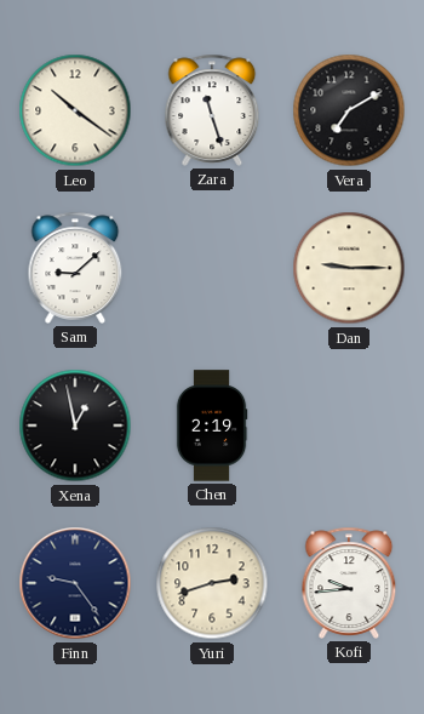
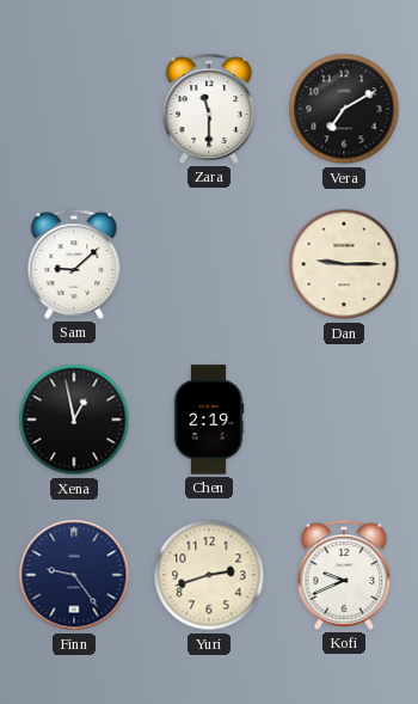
Leo: 10:21 -> none (75, 110)
Zara: 11:27 -> 11:30 (209, 109)
Kofi: 9:44 -> 9:41 (344, 575)
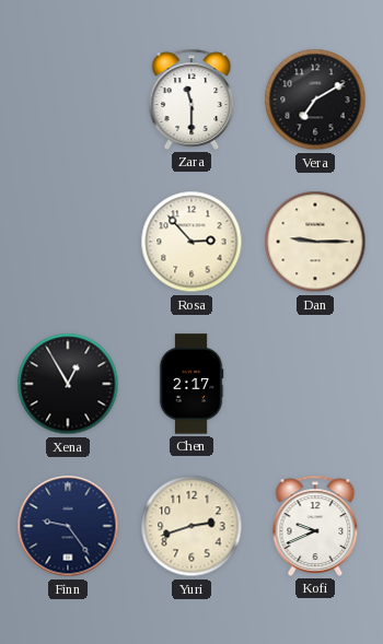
Sam: 9:08 -> none (74, 264)
Rosa: none -> 2:53 (191, 242)
Xena: 12:58 -> 12:55 (68, 384)
Chen: 2:19 -> 2:17 (191, 384)
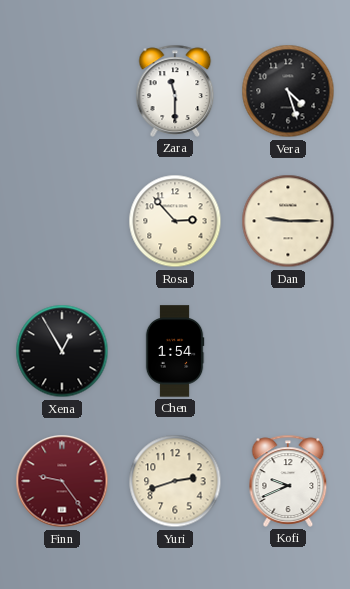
Vera: 7:10 -> 4:27 (288, 91)
Chen: 2:17 -> 1:54 (175, 351)
Finn dial: navy -> burgundy (62, 481)
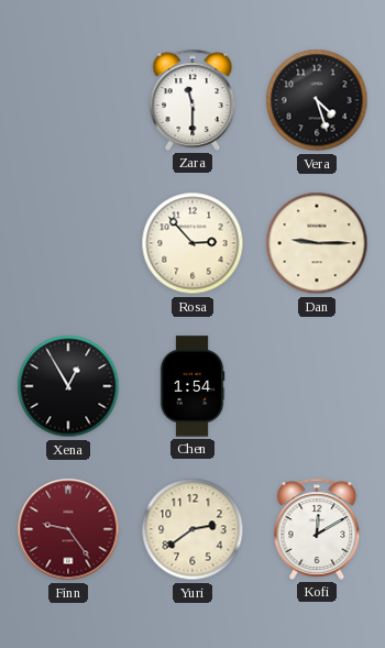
Yuri: 2:42 -> 2:39 (193, 529)
Kofi: 9:41 -> 12:10 (317, 529)
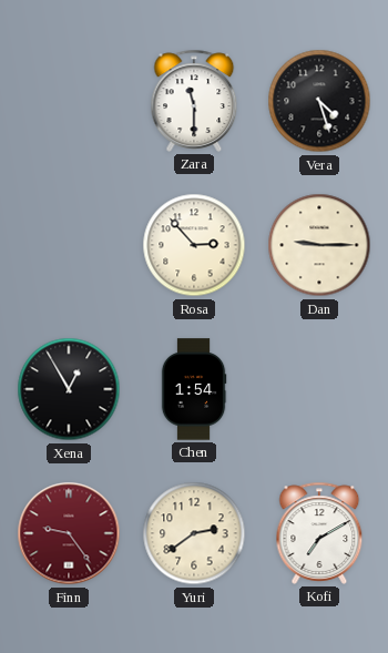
Kofi: 12:10 -> 7:10 (319, 533)
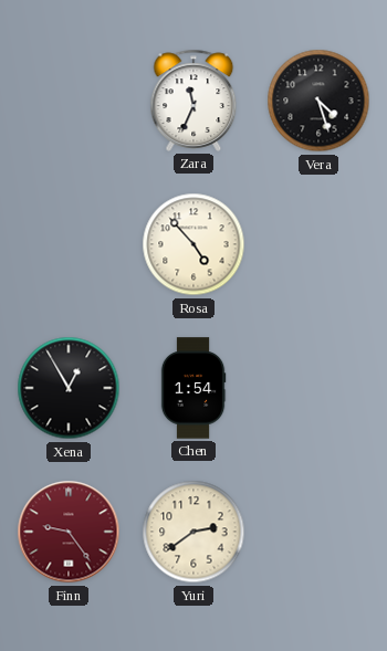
Zara: 11:30 -> 11:34 (193, 101)
Rosa: 2:53 -> 4:53 (193, 244)
Dan: 9:15 -> none (319, 245)
Kofi: 7:10 -> none (319, 533)
